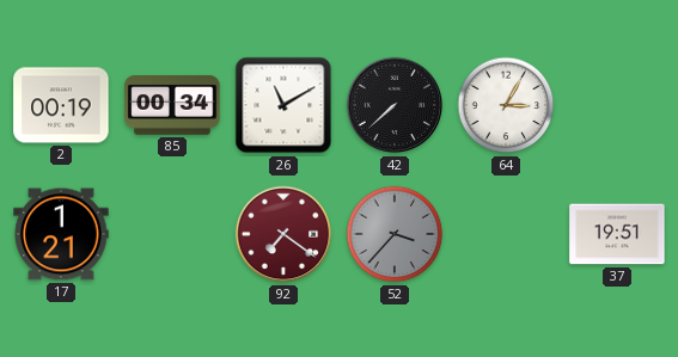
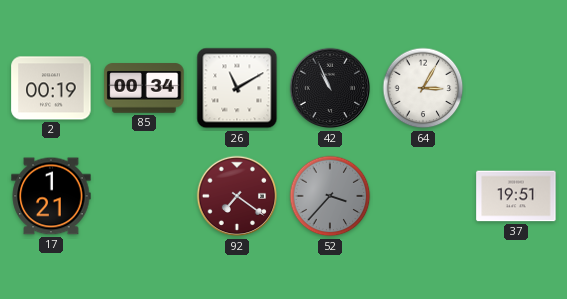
42: 7:38 -> 10:56 (330, 88)
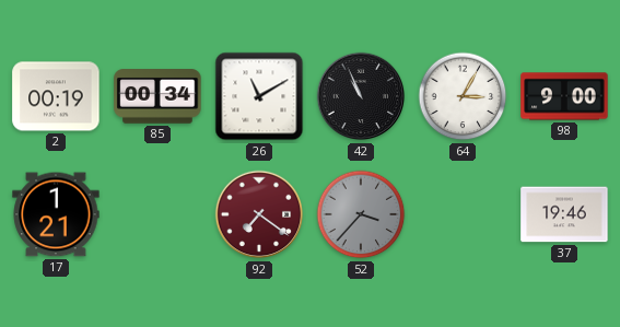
98: none -> 9:00 (564, 96)
37: 19:51 -> 19:46 (564, 214)
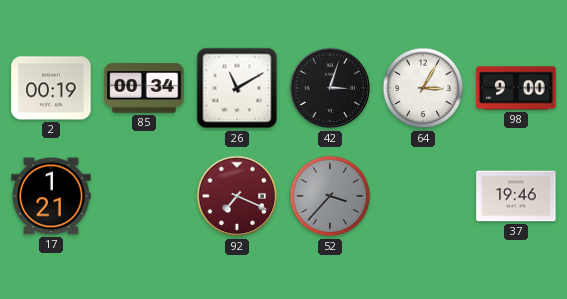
42: 10:56 -> 3:03 (330, 88)
92: 7:21 -> 7:19 (237, 196)
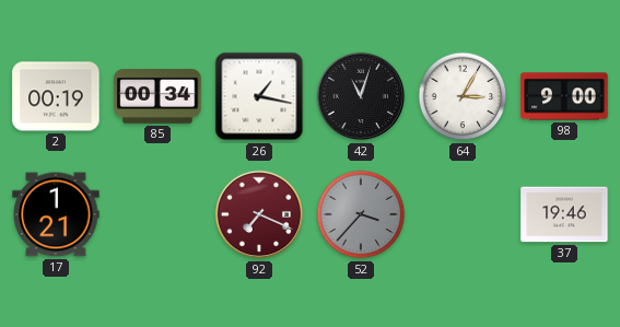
26: 11:10 -> 1:17 (259, 96)
42: 3:03 -> 11:03 (361, 96)
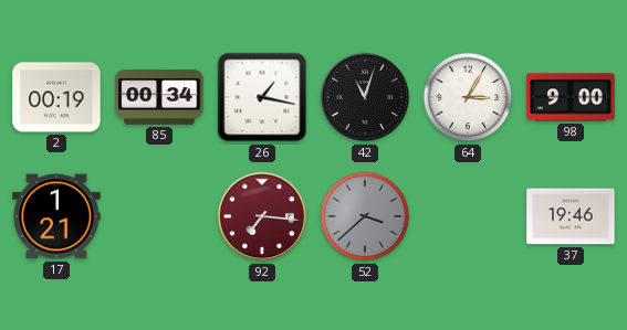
92: 7:19 -> 7:16 (262, 216)
52: 3:37 -> 3:38 (365, 216)
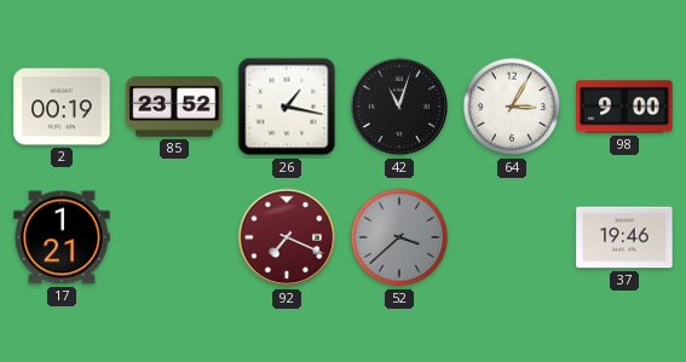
85: 00:34 -> 23:52 (174, 107)
92: 7:16 -> 7:19 (287, 237)
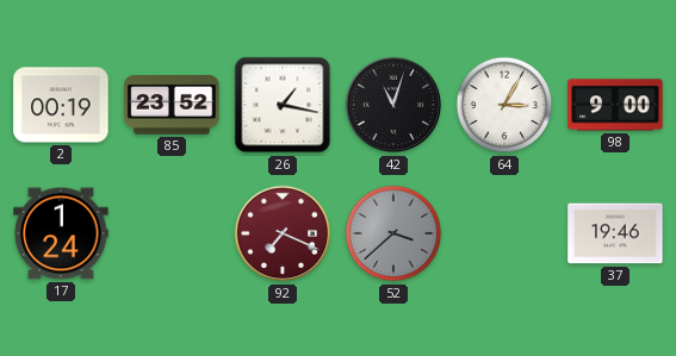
17: 1:21 -> 1:24 (61, 233)
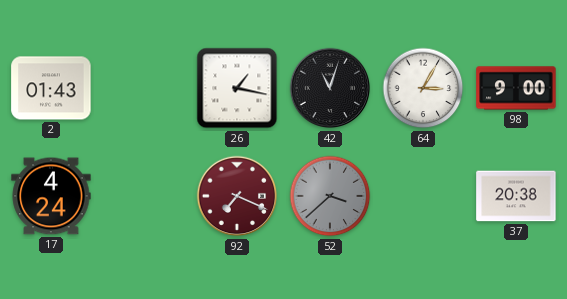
2: 00:19 -> 01:43 (51, 88)
85: 23:52 -> none (172, 105)
17: 1:24 -> 4:24 (51, 196)
37: 19:46 -> 20:38 (516, 196)
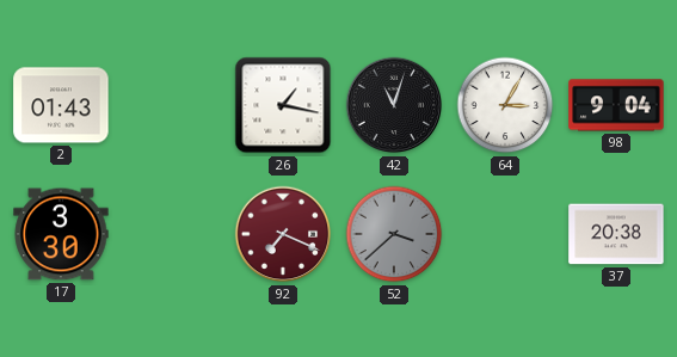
98: 9:00 -> 9:04 (616, 105)
17: 4:24 -> 3:30 (61, 234)
